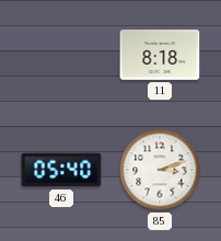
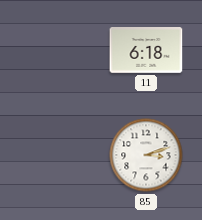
11: 8:18 -> 6:18 (146, 51)
46: 05:40 -> none (61, 170)
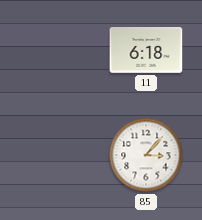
85: 3:12 -> 3:07 (146, 155)
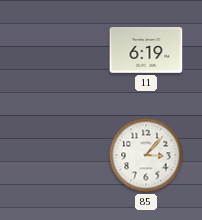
11: 6:18 -> 6:19 (146, 51)
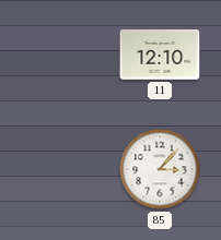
11: 6:19 -> 12:10 (160, 56)
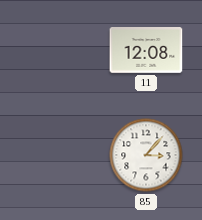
11: 12:10 -> 12:08 (146, 51)
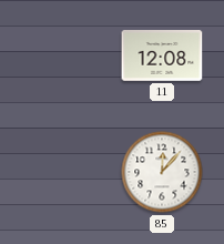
85: 3:07 -> 12:07 (162, 172)
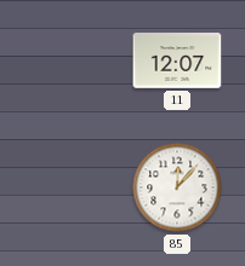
11: 12:08 -> 12:07 (177, 62)
